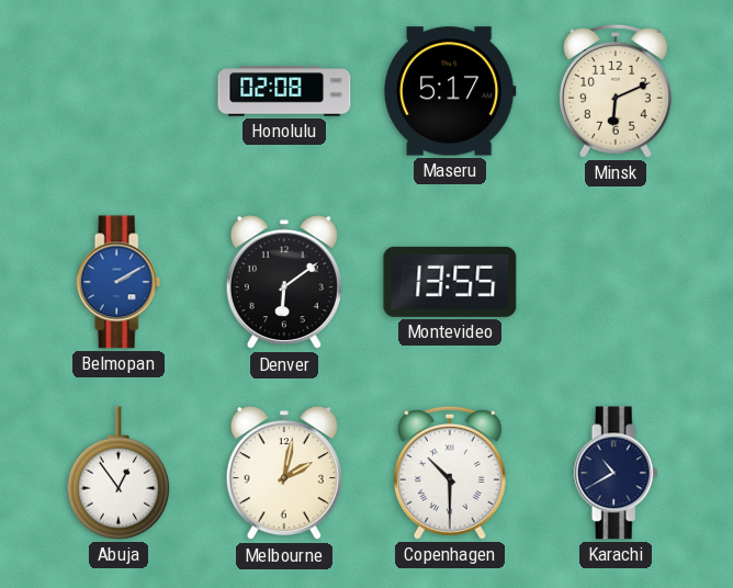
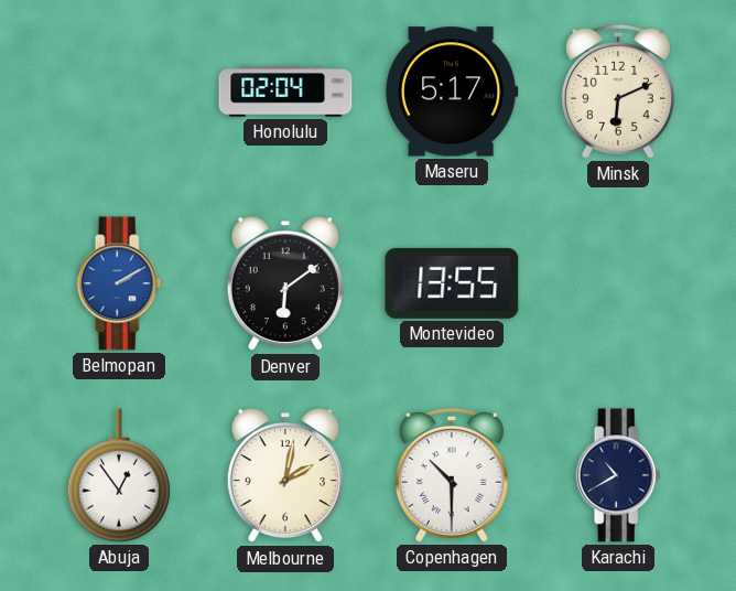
Honolulu: 02:08 -> 02:04 (285, 92)
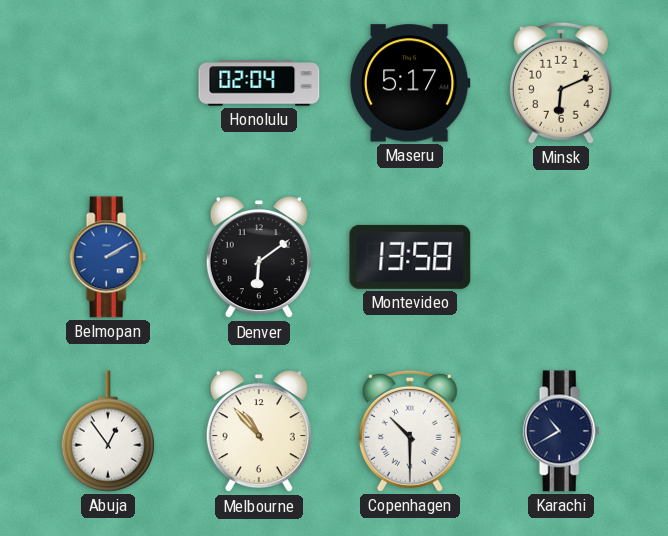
Montevideo: 13:55 -> 13:58 (410, 257)
Melbourne: 2:02 -> 10:53 (259, 432)
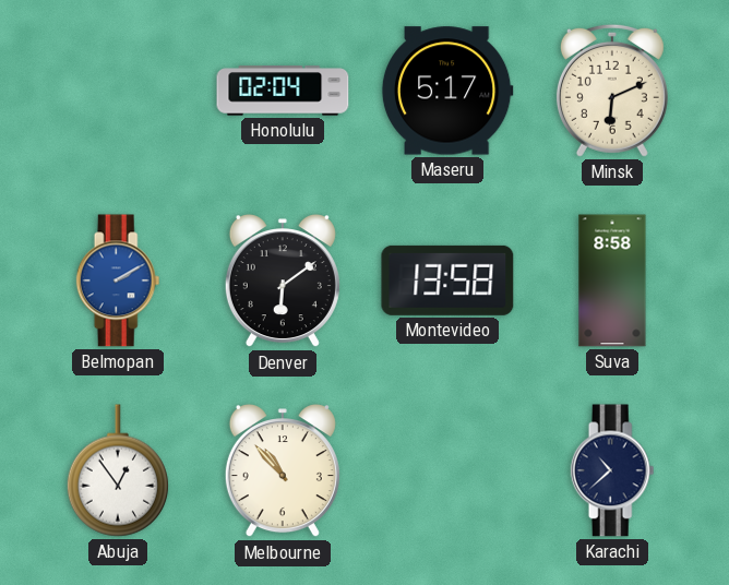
Suva: none -> 8:58 (612, 280)
Copenhagen: 10:30 -> none (410, 431)
Karachi: 10:40 -> 10:38 (612, 470)
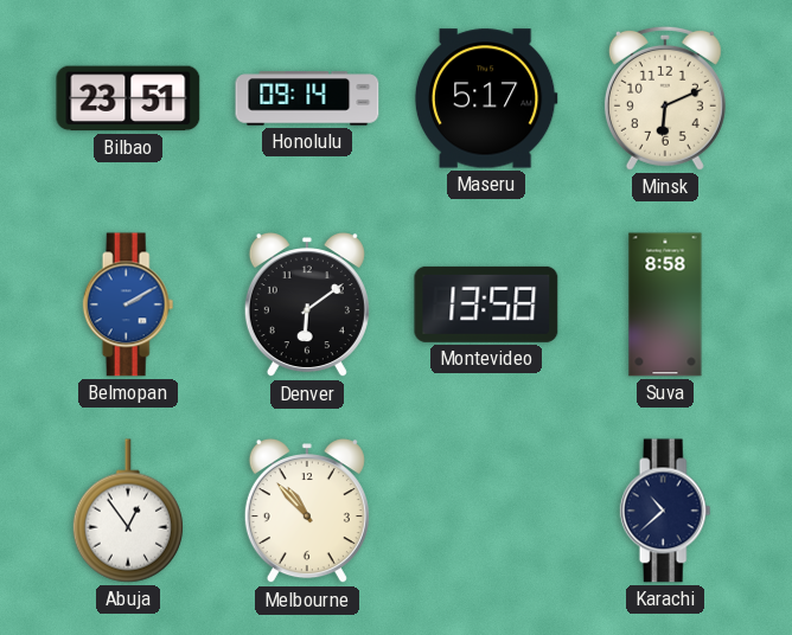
Bilbao: none -> 23:51 (128, 98)
Honolulu: 02:04 -> 09:14 (307, 98)
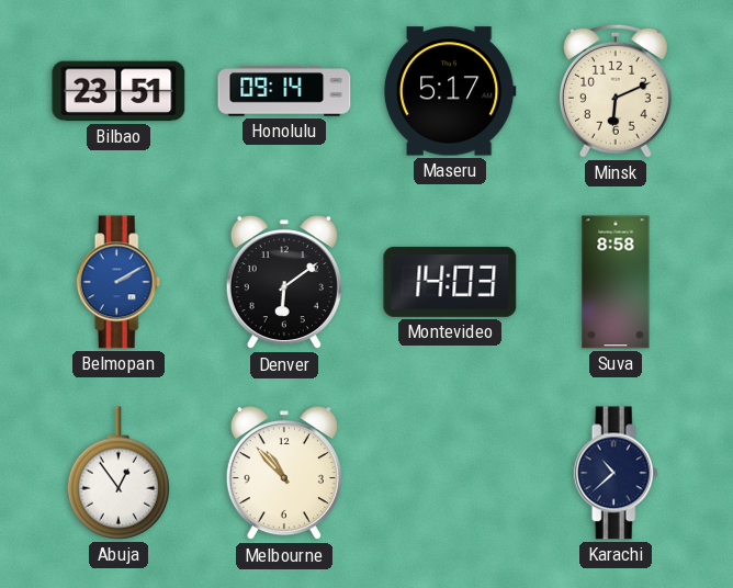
Montevideo: 13:58 -> 14:03 (450, 282)
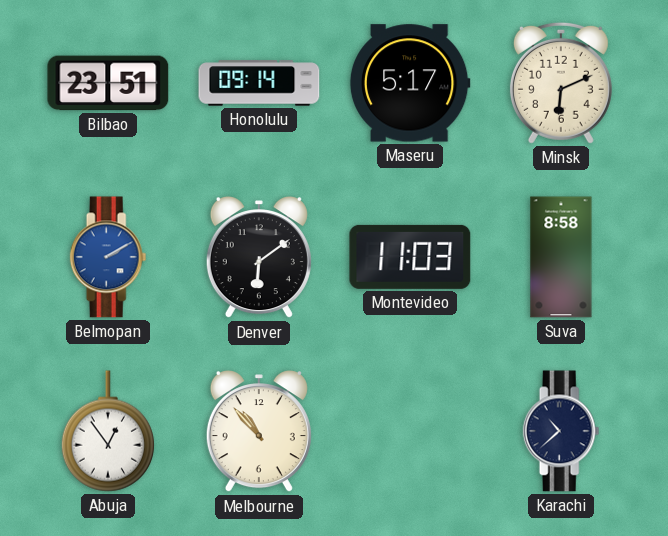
Montevideo: 14:03 -> 11:03 (410, 257)
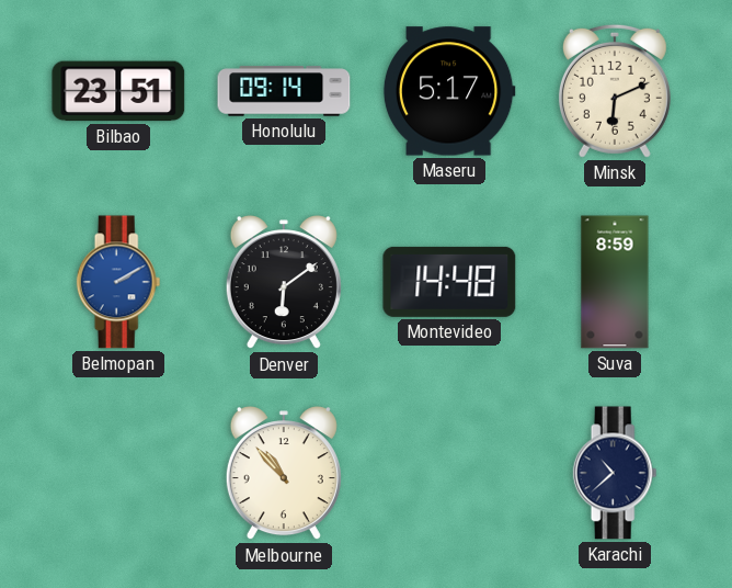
Montevideo: 11:03 -> 14:48 (449, 282)
Suva: 8:58 -> 8:59 (615, 282)
Abuja: 12:54 -> none (108, 431)
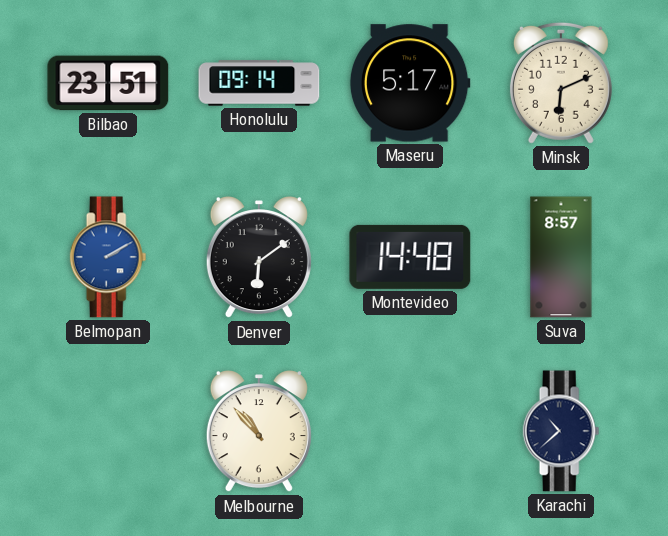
Suva: 8:59 -> 8:57 (561, 257)
